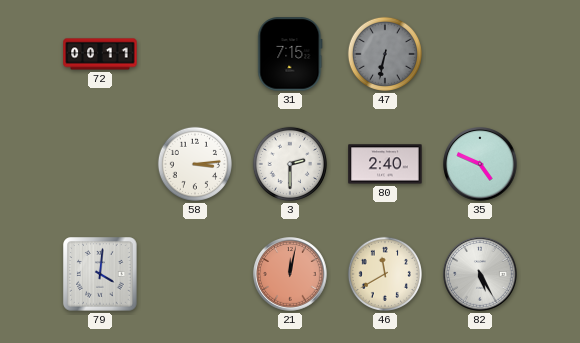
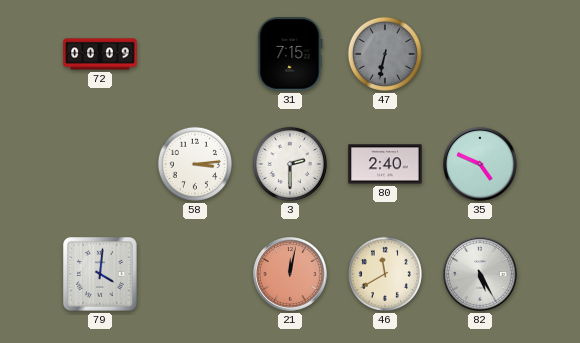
72: 00:11 -> 00:09 (100, 54)
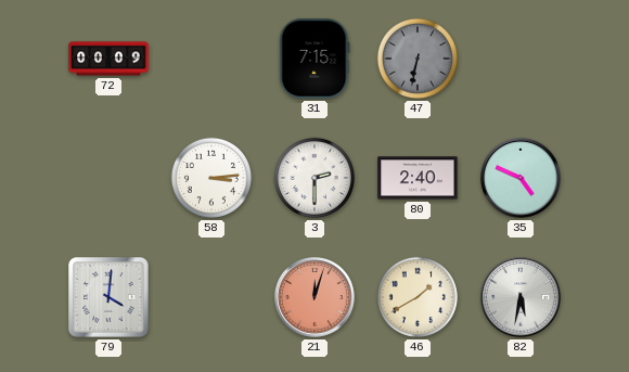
21: 12:02 -> 12:03 (314, 297)
46: 11:40 -> 1:40 (418, 297)
82: 5:25 -> 5:32 (521, 297)
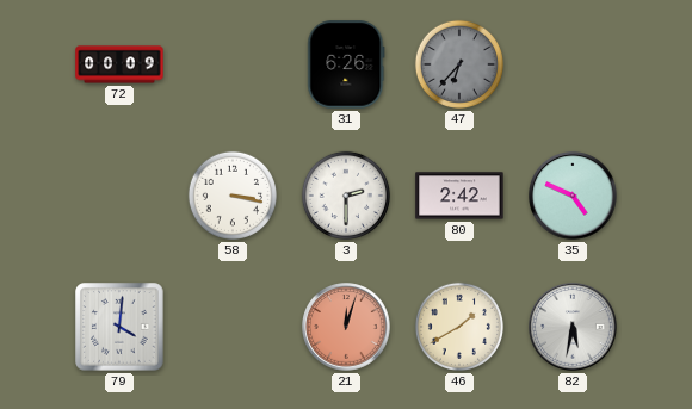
31: 7:15 -> 6:26 (346, 64)
47: 6:32 -> 6:37 (459, 64)
58: 3:14 -> 3:17 (233, 196)
80: 2:40 -> 2:42 (459, 196)
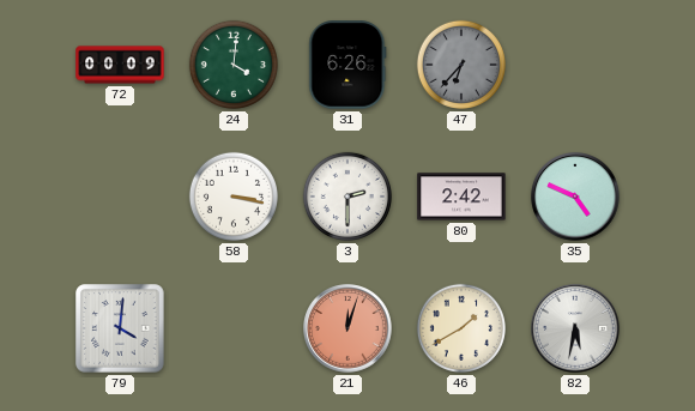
24: none -> 4:01 (234, 65)
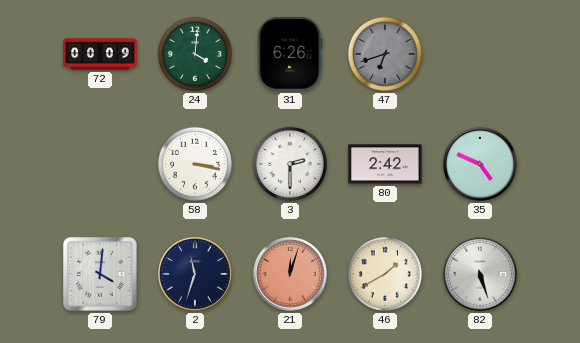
47: 6:37 -> 6:42 (385, 54)
2: none -> 11:33 (195, 274)
82: 5:32 -> 5:27 (480, 274)
